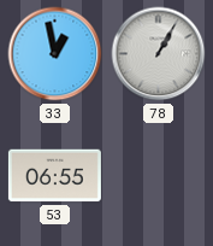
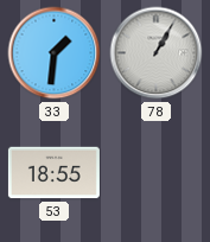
33: 12:58 -> 1:31 (55, 53)
53: 06:55 -> 18:55 (53, 173)
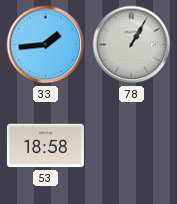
33: 1:31 -> 1:44 (46, 45)
53: 18:55 -> 18:58 (45, 146)
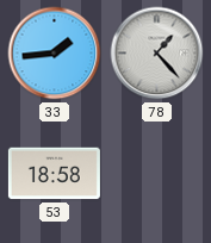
78: 1:05 -> 1:23 (157, 54)
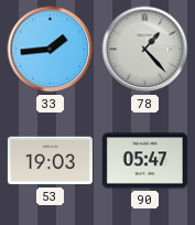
53: 18:58 -> 19:03 (50, 161)
90: none -> 05:47 (144, 161)
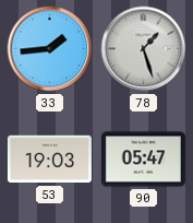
78: 1:23 -> 1:27 (144, 49)
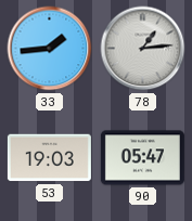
78: 1:27 -> 1:14 (143, 49)
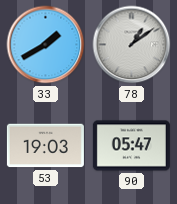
33: 1:44 -> 1:40 (46, 45)
78: 1:14 -> 1:09 (132, 45)
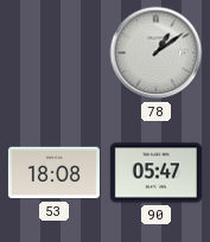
33: 1:40 -> none (46, 45)
53: 19:03 -> 18:08 (53, 173)
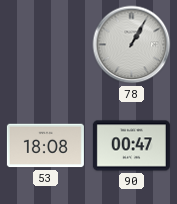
78: 1:09 -> 1:05 (132, 45)
90: 05:47 -> 00:47 (131, 146)
